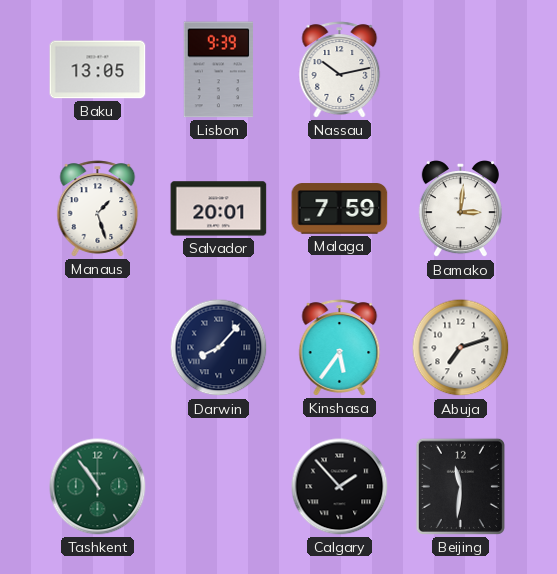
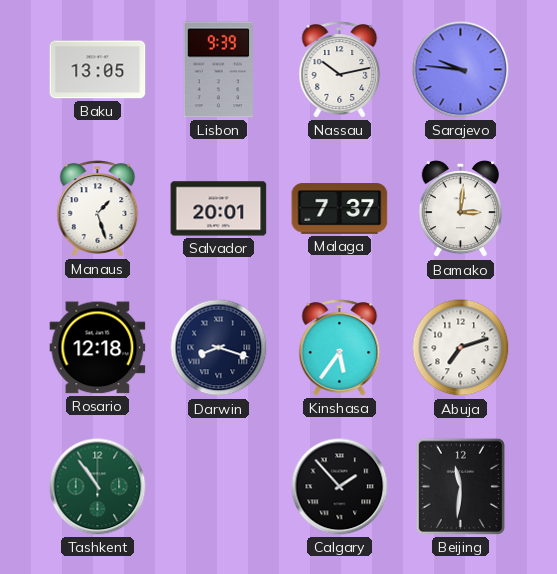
Sarajevo: none -> 9:46 (461, 70)
Malaga: 7:59 -> 7:37 (340, 209)
Rosario: none -> 12:18 (98, 348)
Darwin: 8:07 -> 8:18 (219, 348)
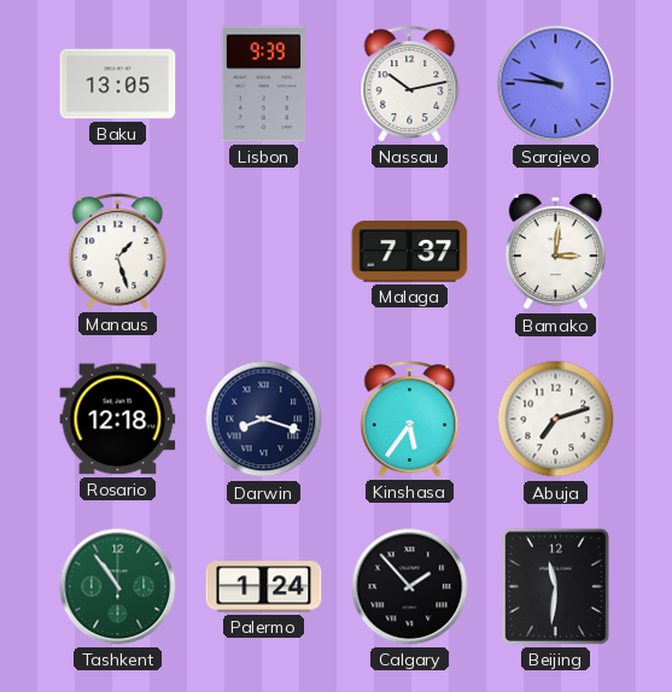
Salvador: 20:01 -> none (219, 209)
Palermo: none -> 1:24 (264, 587)
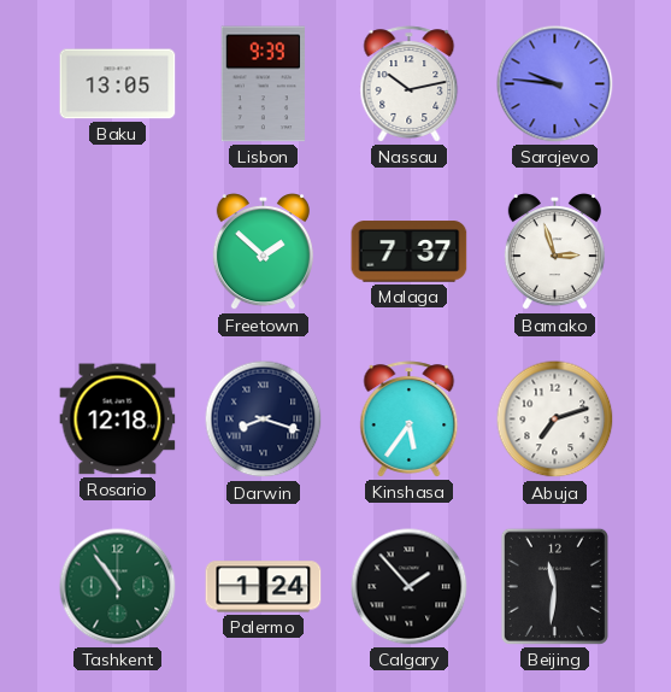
Manaus: 1:27 -> none (118, 252)
Freetown: none -> 1:52 (263, 252)
Bamako: 3:01 -> 2:57 (554, 252)
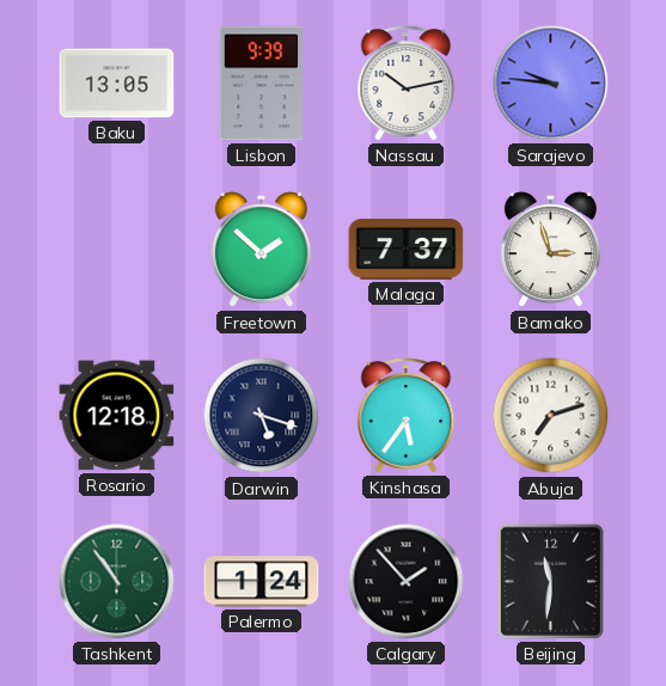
Darwin: 8:18 -> 5:18 (262, 416)
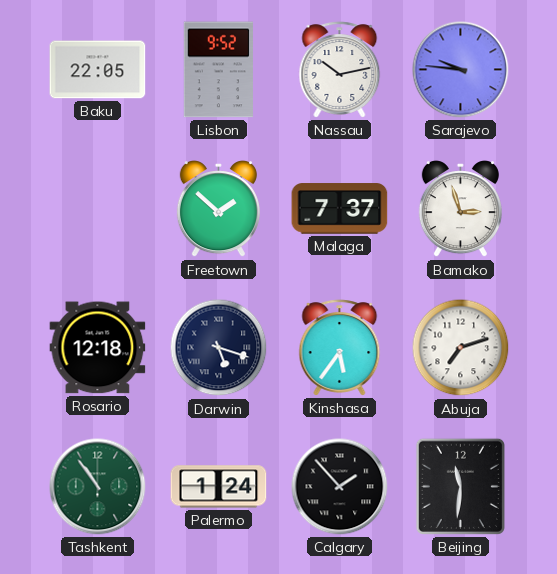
Baku: 13:05 -> 22:05 (98, 70)
Lisbon: 9:39 -> 9:52 (218, 70)
